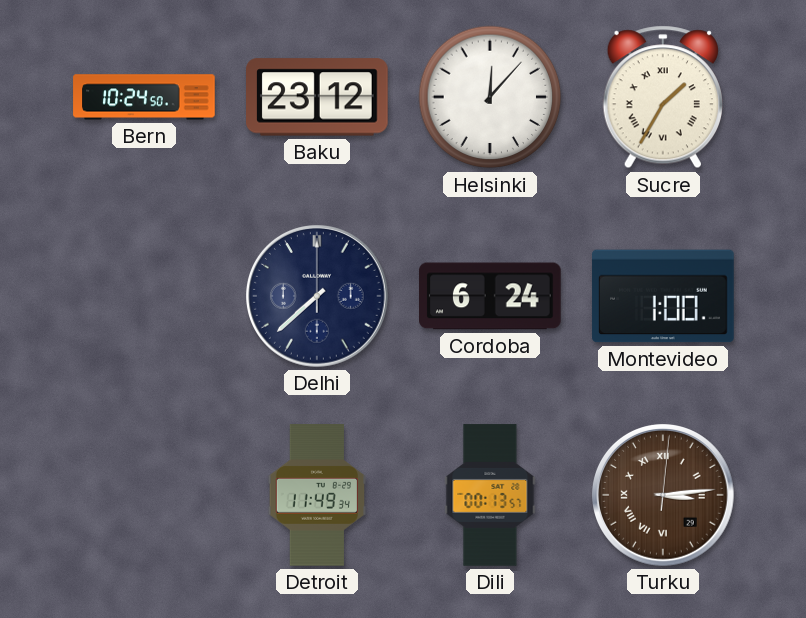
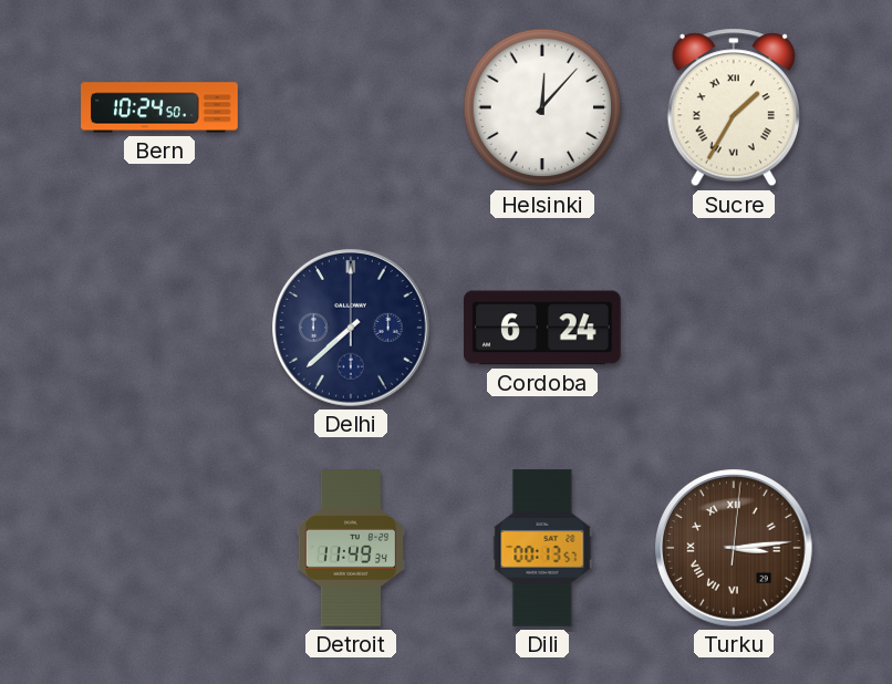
Baku: 23:12 -> none (318, 97)
Montevideo: 1:00 -> none (663, 296)
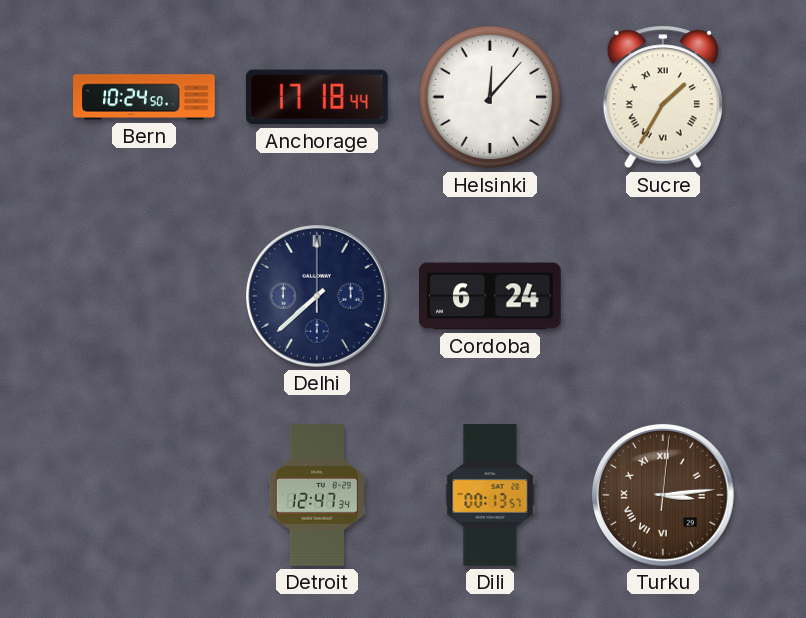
Anchorage: none -> 17:18 (317, 97)
Detroit: 11:49 -> 12:47 (316, 495)
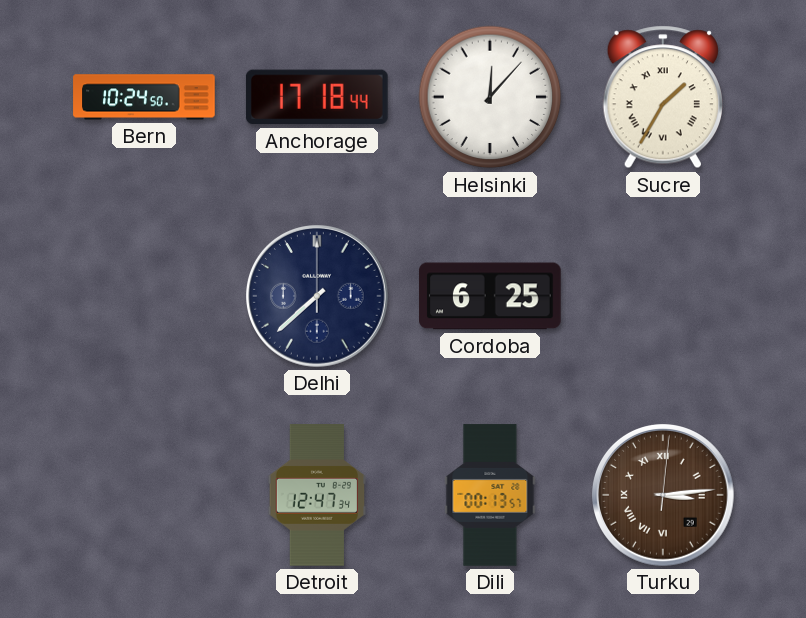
Cordoba: 6:24 -> 6:25 (491, 296)
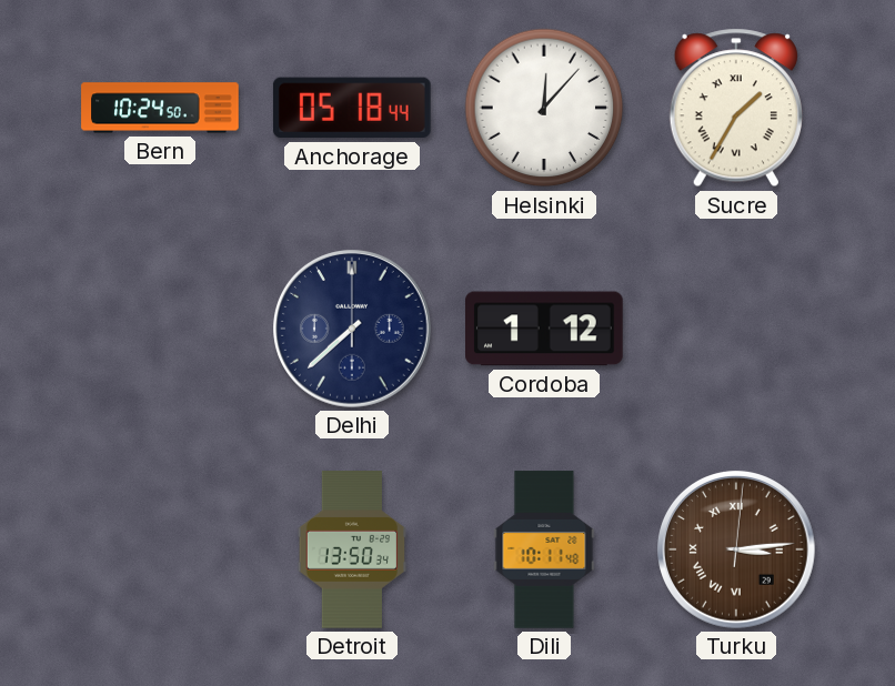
Anchorage: 17:18 -> 05:18 (352, 108)
Cordoba: 6:25 -> 1:12 (545, 329)
Detroit: 12:47 -> 13:50 (351, 549)
Dili: 00:13 -> 10:11 (544, 549)
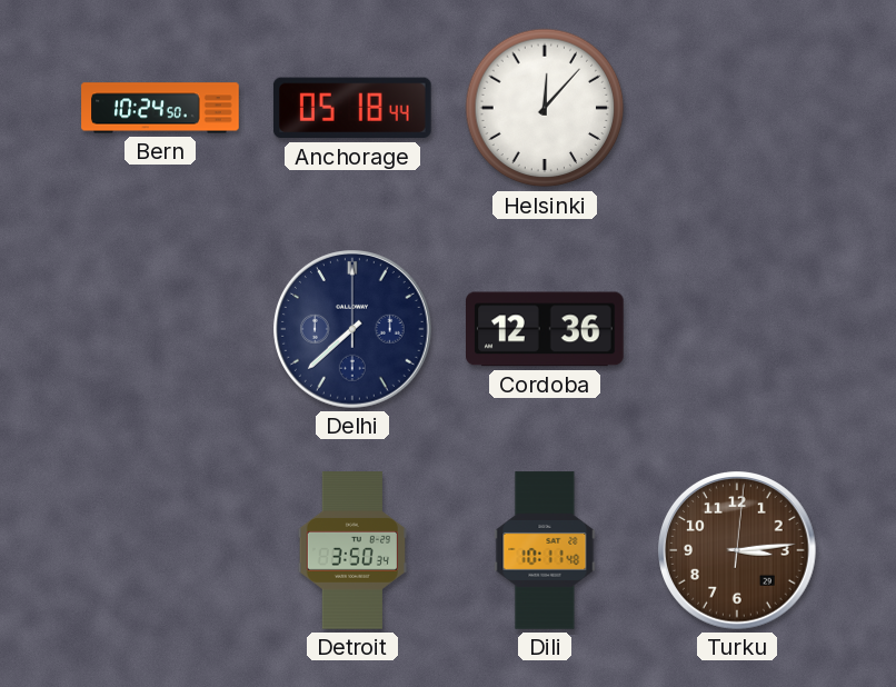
Sucre: 1:35 -> none (736, 108)
Cordoba: 1:12 -> 12:36 (546, 329)
Detroit: 13:50 -> 3:50 (351, 550)
Turku numerals: Roman -> Arabic (738, 551)
